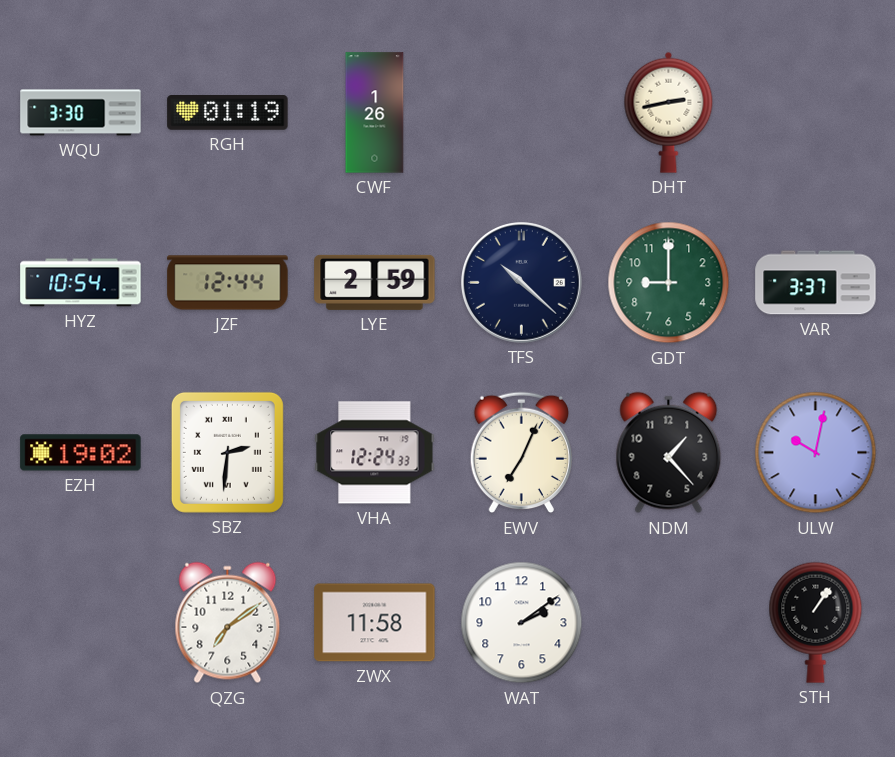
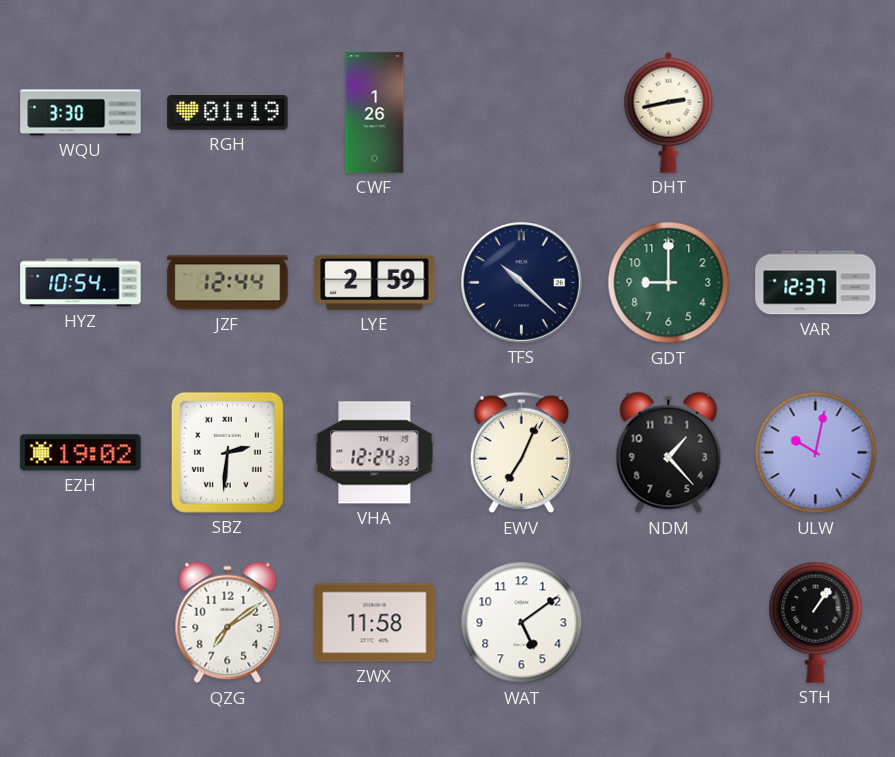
VAR: 3:37 -> 12:37 (816, 283)
WAT: 2:09 -> 5:09 (522, 623)
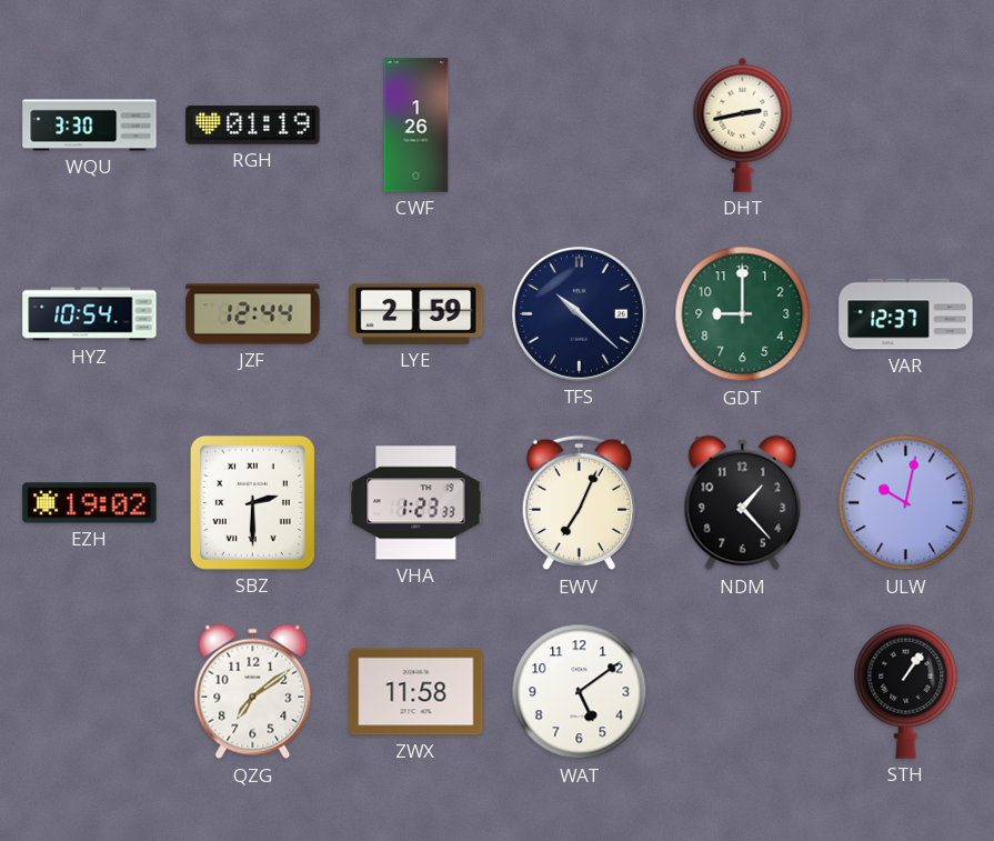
SBZ: 2:31 -> 2:30 (252, 502)
VHA: 12:24 -> 1:23 (416, 503)
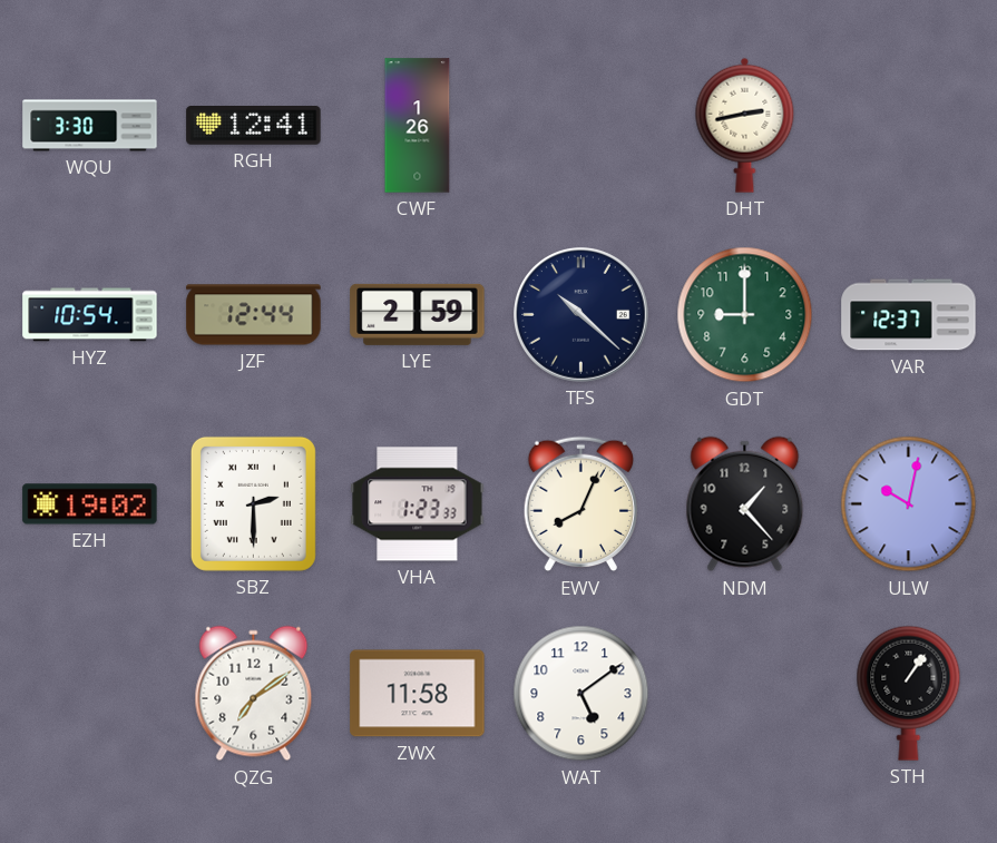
RGH: 01:19 -> 12:41 (254, 126)
EWV: 7:04 -> 8:04 (580, 504)
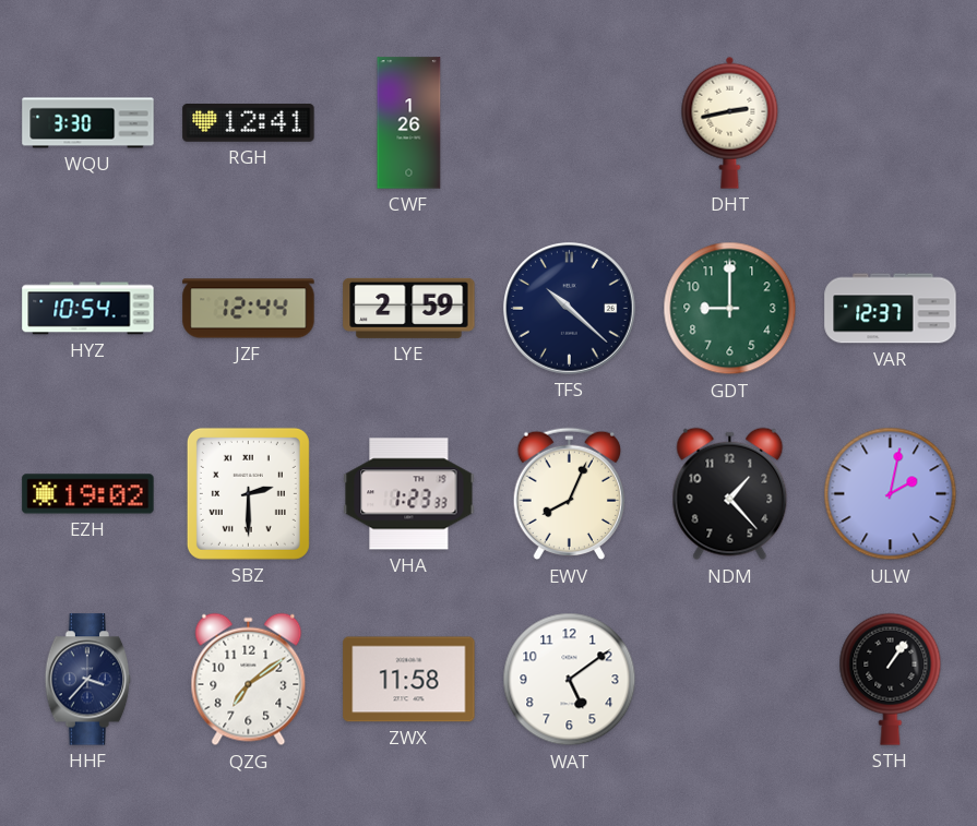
ULW: 10:02 -> 2:02 (891, 494)
HHF: none -> 3:37 (88, 680)
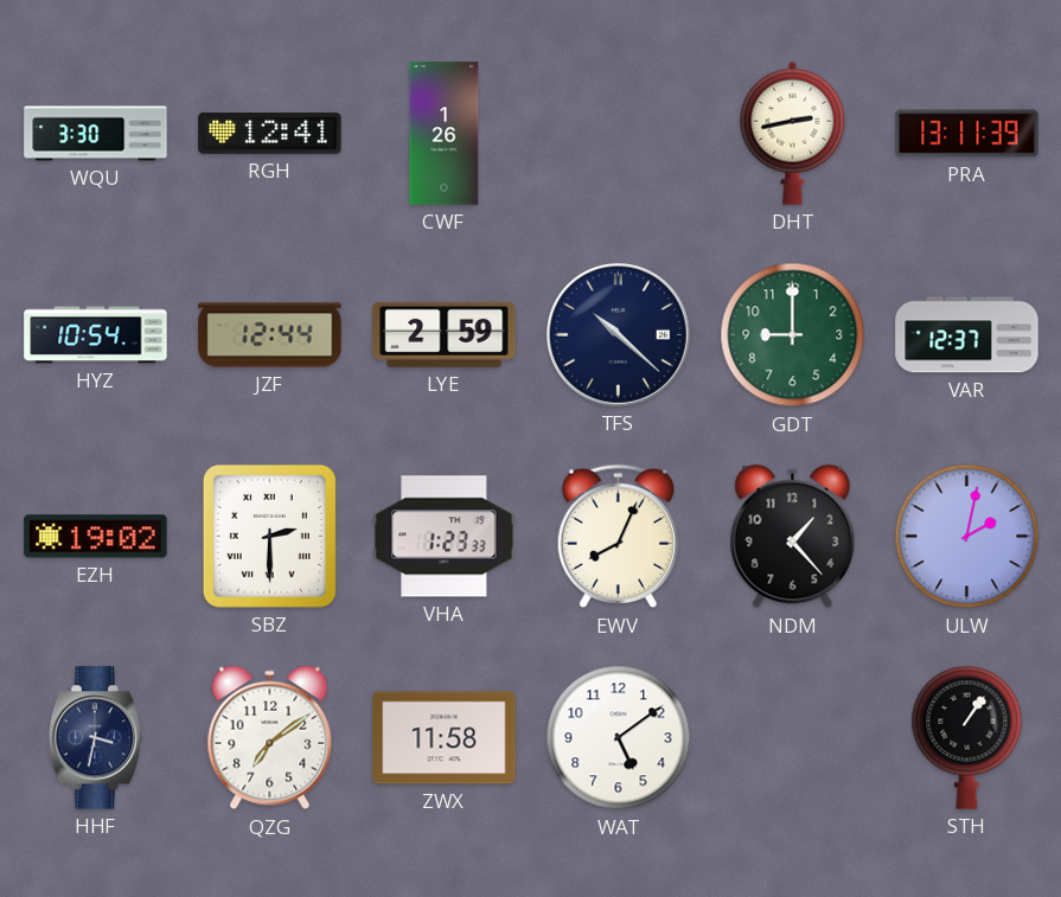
PRA: none -> 13:11 (967, 134)
HHF: 3:37 -> 3:32 (96, 738)
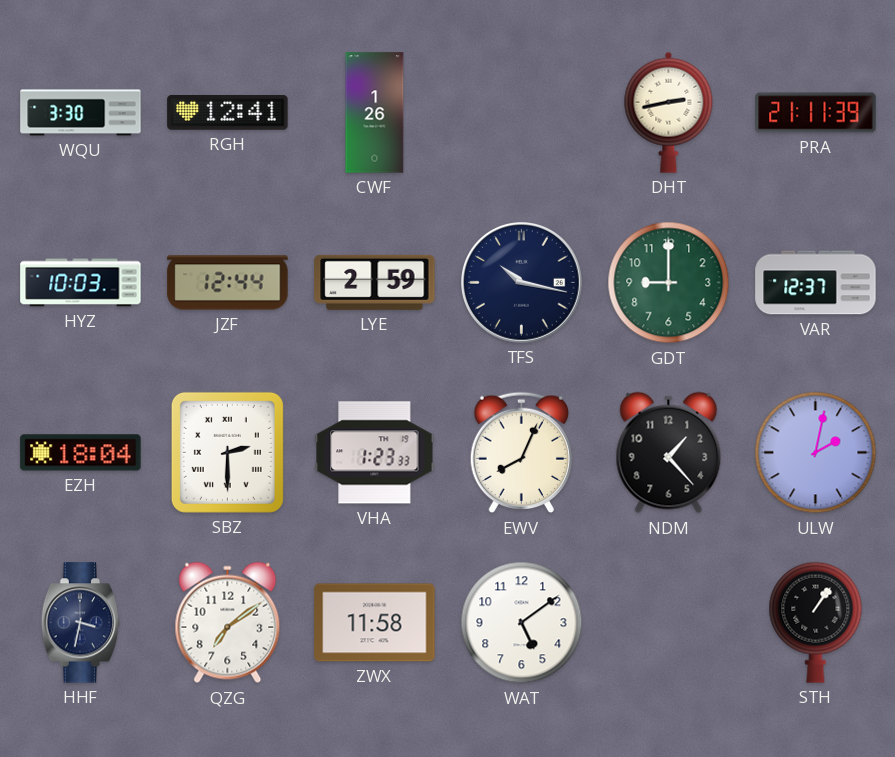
PRA: 13:11 -> 21:11 (816, 113)
HYZ: 10:54 -> 10:03 (81, 283)
TFS: 10:22 -> 10:17 (522, 283)
EZH: 19:02 -> 18:04 (81, 453)
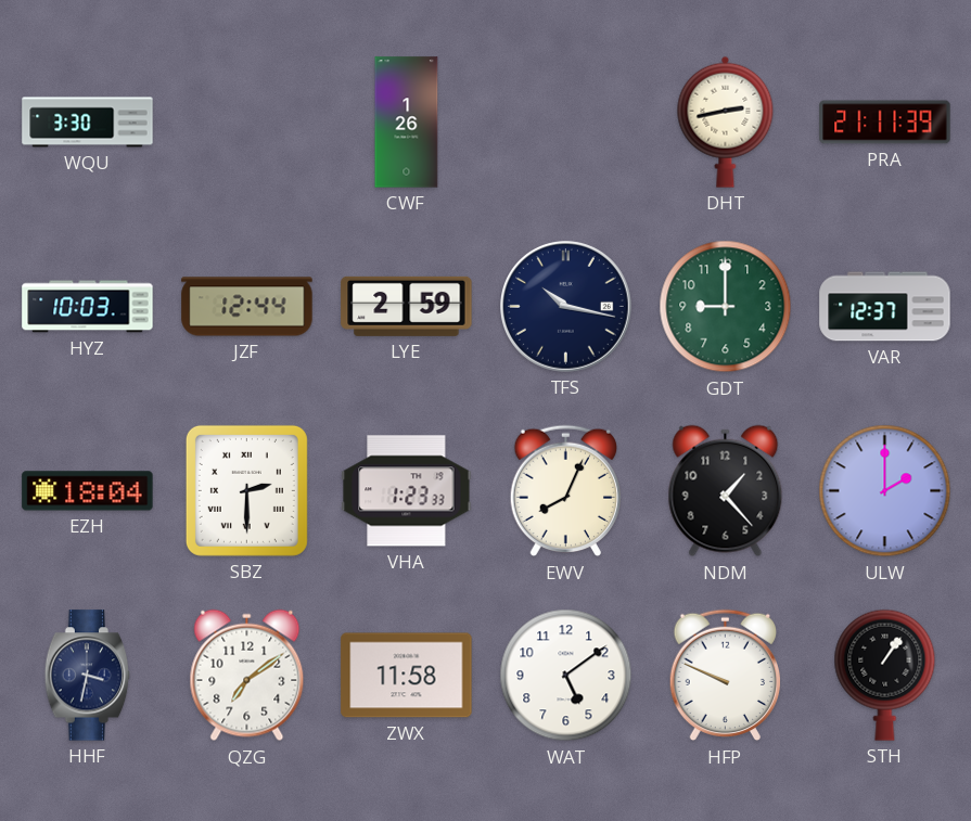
RGH: 12:41 -> none (228, 113)
ULW: 2:02 -> 2:00 (885, 491)
HFP: none -> 9:49 (725, 676)
